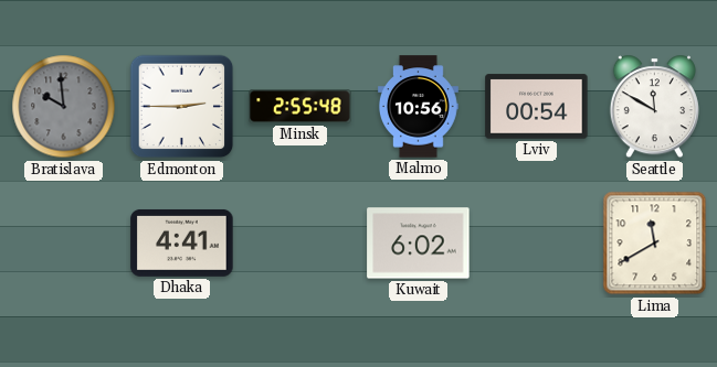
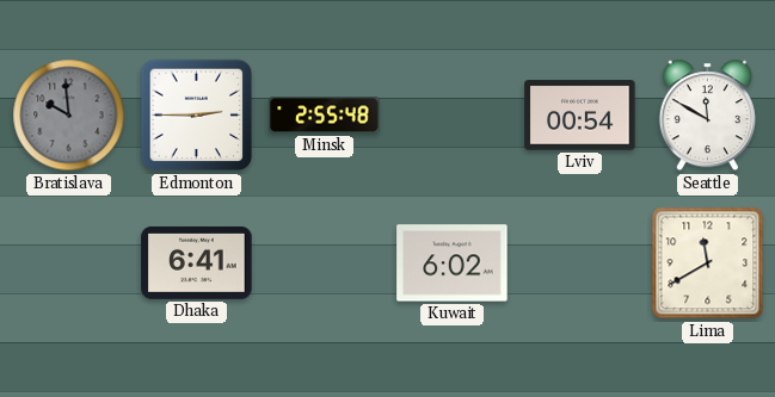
Malmo: 10:56 -> none (418, 107)
Dhaka: 4:41 -> 6:41 (197, 262)
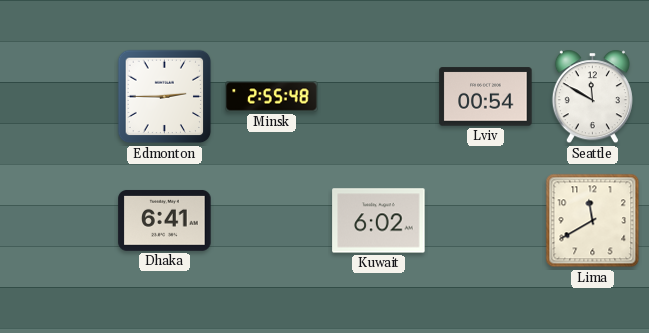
Bratislava: 9:59 -> none (69, 116)
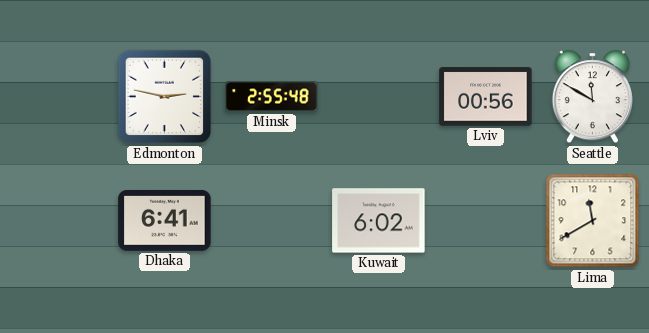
Edmonton: 2:45 -> 2:47 (165, 97)
Lviv: 00:54 -> 00:56 (486, 97)
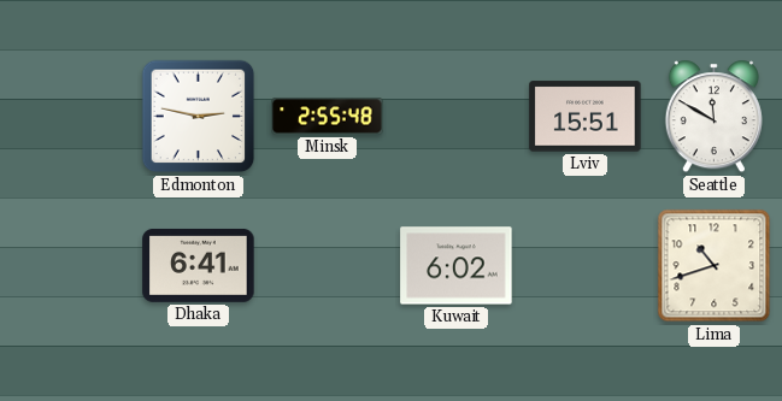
Lviv: 00:56 -> 15:51 (586, 117)
Lima: 11:40 -> 10:42 (715, 266)
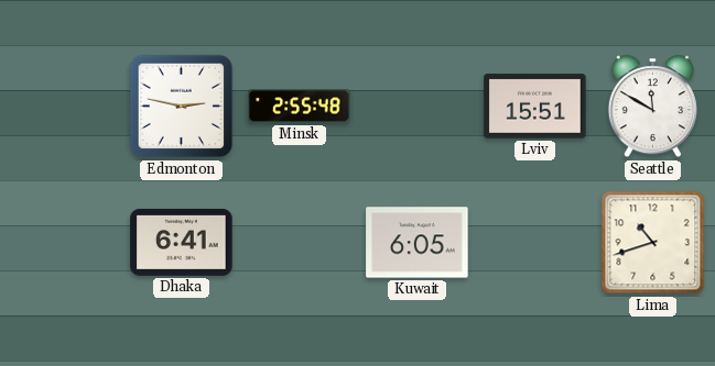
Kuwait: 6:02 -> 6:05 (418, 243)
